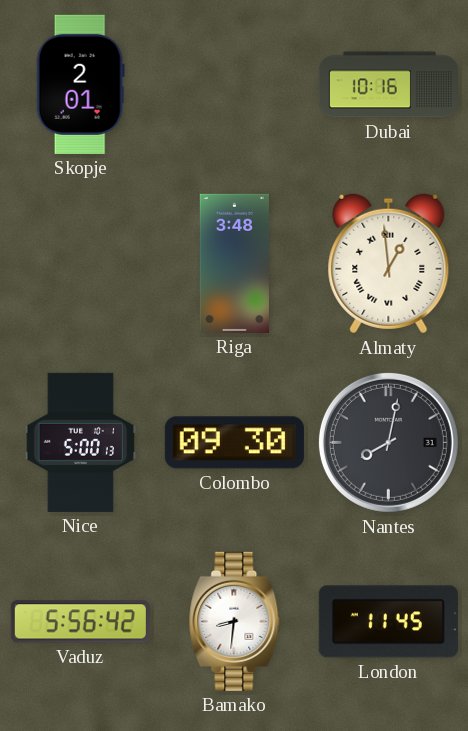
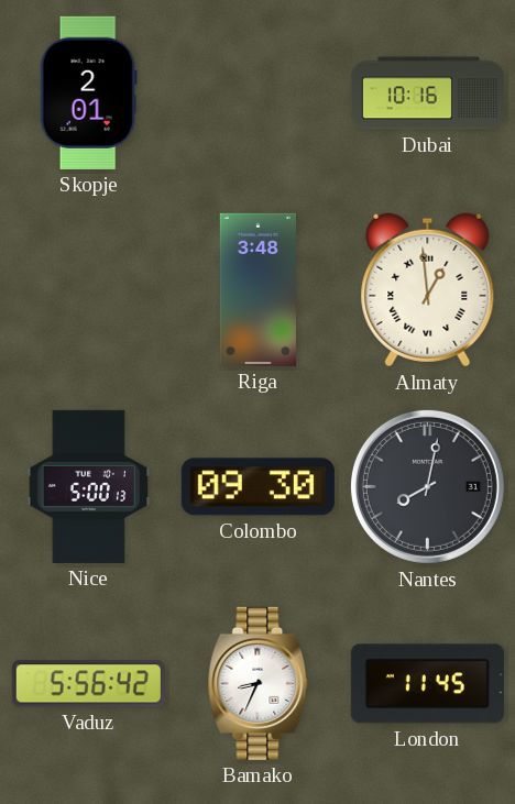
Bamako: 8:31 -> 8:34 (259, 683)
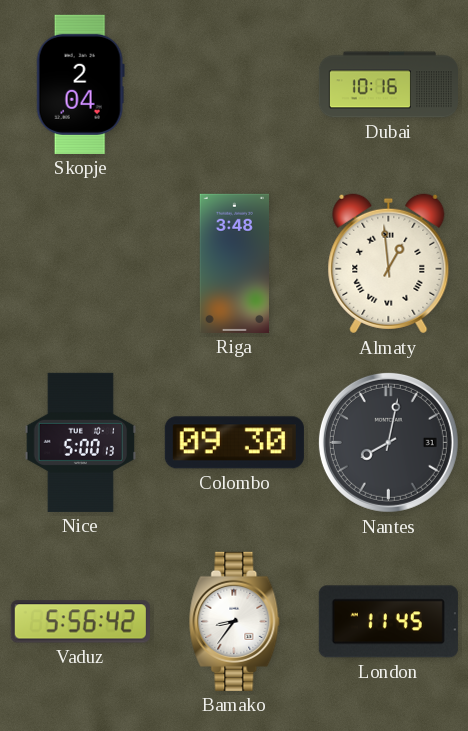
Skopje: 2:01 -> 2:04 (80, 84)
Bamako: 8:34 -> 8:36 (235, 621)
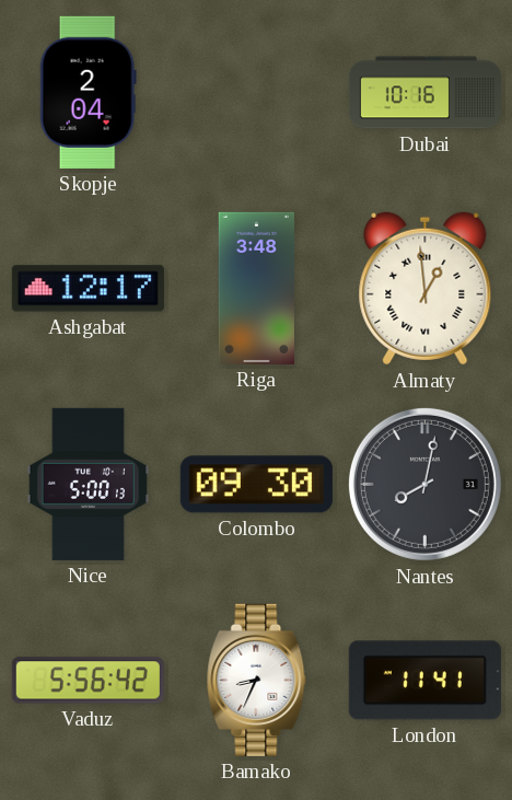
Ashgabat: none -> 12:17 (88, 289)
Bamako: 8:36 -> 8:34 (257, 680)
London: 11:45 -> 11:41 (424, 681)
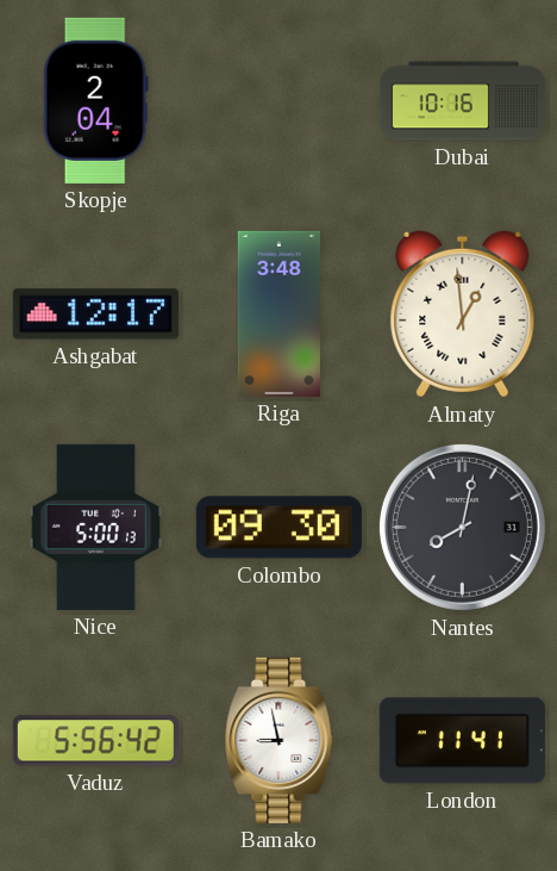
Bamako: 8:34 -> 8:58 (280, 740)
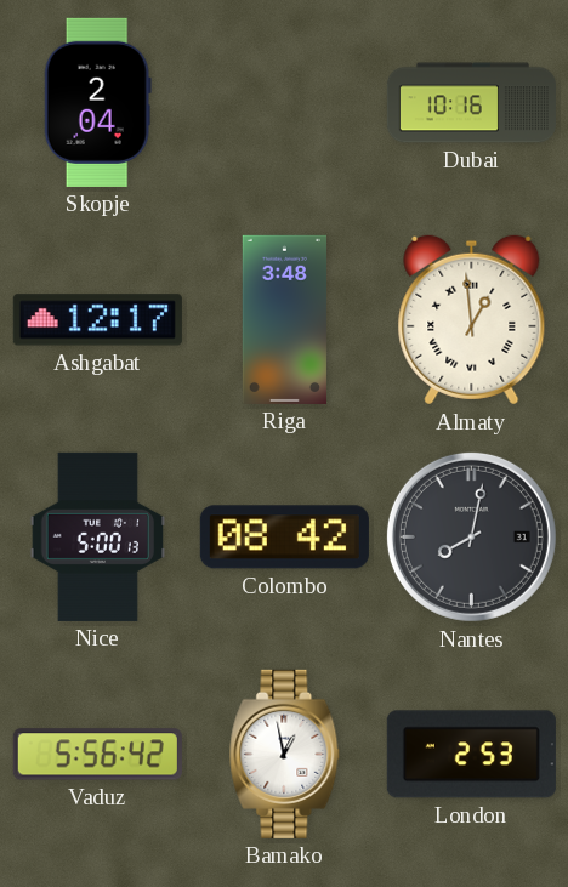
Colombo: 09:30 -> 08:42 (284, 538)
Bamako: 8:58 -> 12:58 (285, 754)
London: 11:41 -> 2:53 (471, 755)
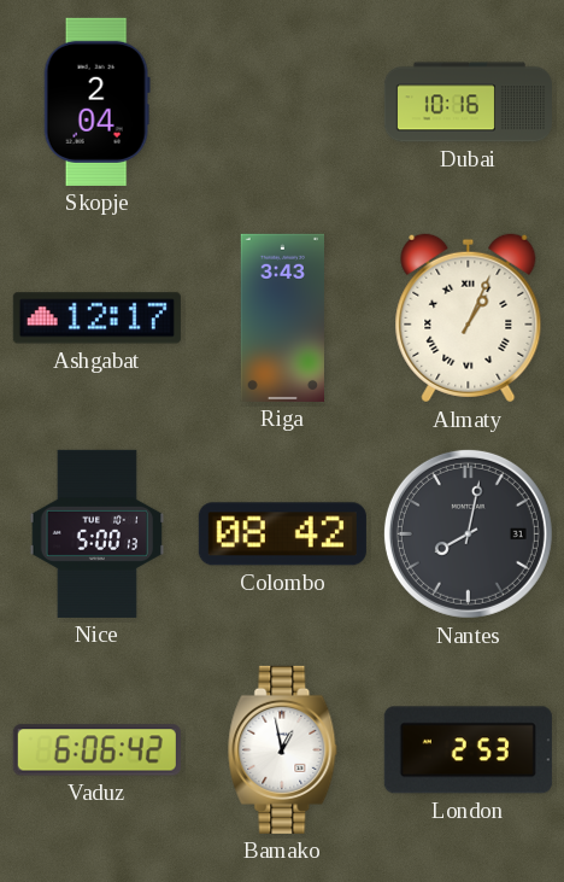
Riga: 3:48 -> 3:43 (282, 317)
Almaty: 12:59 -> 1:04 (469, 319)
Vaduz: 5:56 -> 6:06 (96, 750)
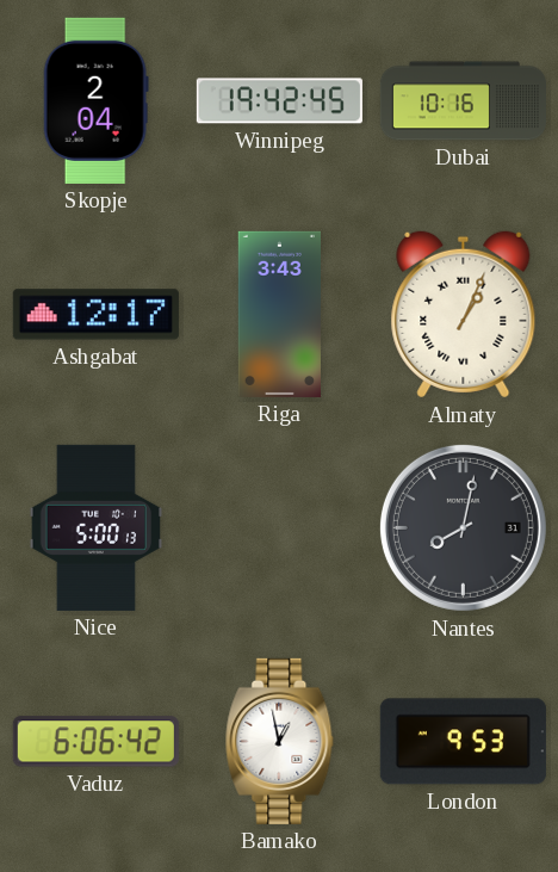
Winnipeg: none -> 19:42 (279, 101)
Colombo: 08:42 -> none (282, 535)
London: 2:53 -> 9:53 (463, 742)
